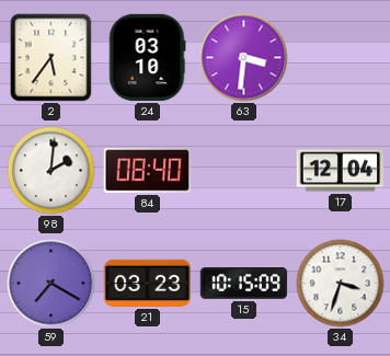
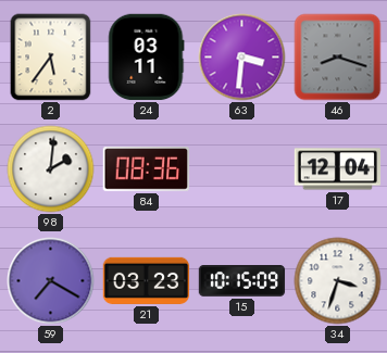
24: 03:10 -> 03:11 (147, 58)
46: none -> 8:18 (338, 58)
84: 08:40 -> 08:36 (146, 169)
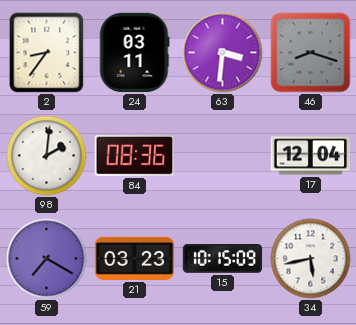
2: 5:36 -> 8:36 (47, 53)
34: 3:33 -> 5:43 (311, 259)
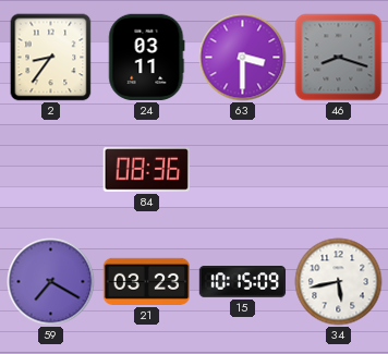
63: 3:31 -> 3:30 (243, 58)
98: 2:01 -> none (47, 156)
17: 12:04 -> none (311, 156)
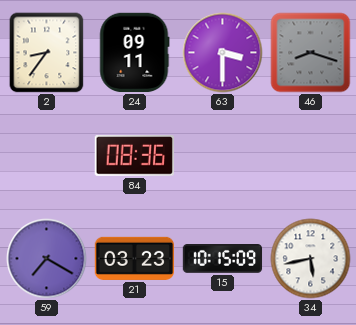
24: 03:11 -> 09:11 (135, 53)
